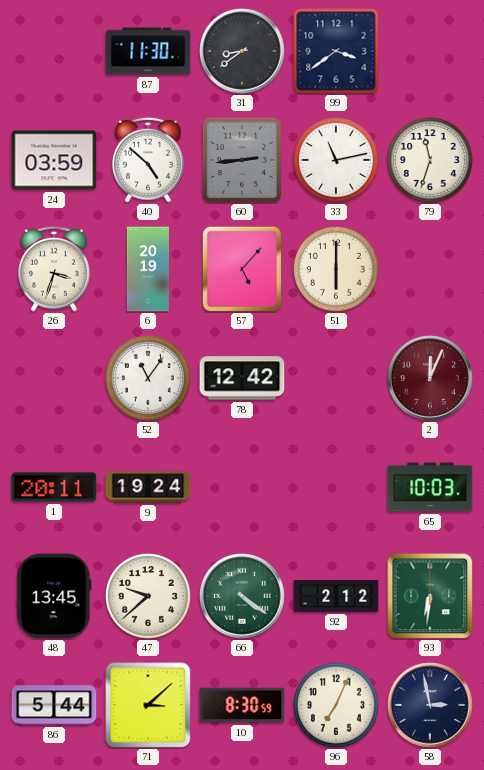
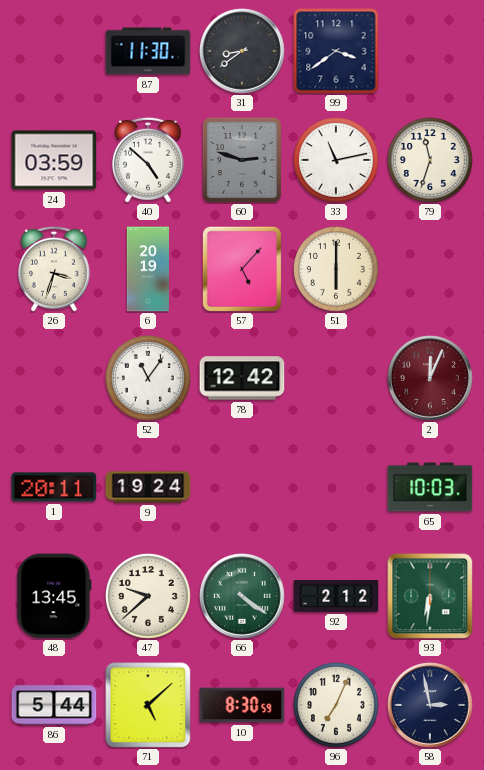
60: 2:44 -> 2:48 (242, 160)
71: 3:08 -> 5:08 (148, 705)
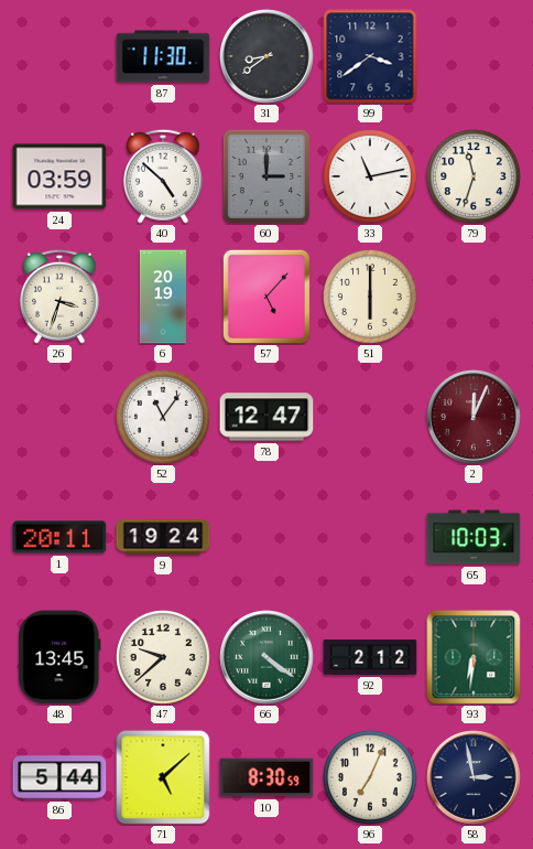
60: 2:48 -> 3:00 (266, 176)
78: 12:42 -> 12:47 (266, 417)
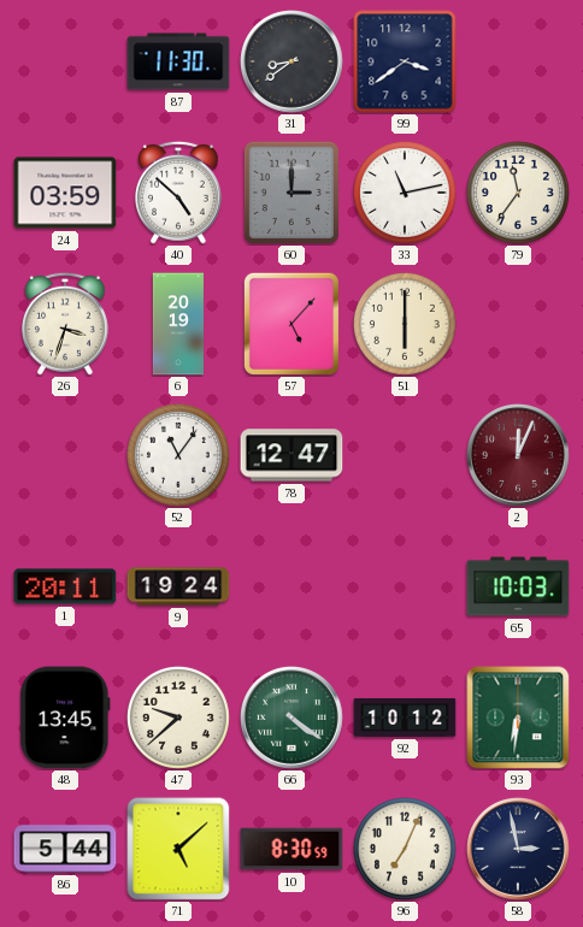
79: 11:33 -> 11:36 (518, 193)
92: 2:12 -> 10:12 (405, 718)
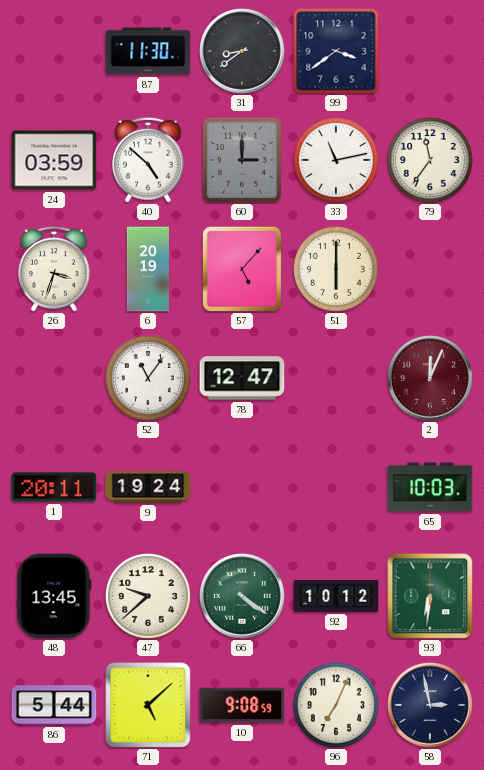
10: 8:30 -> 9:08 (242, 705)
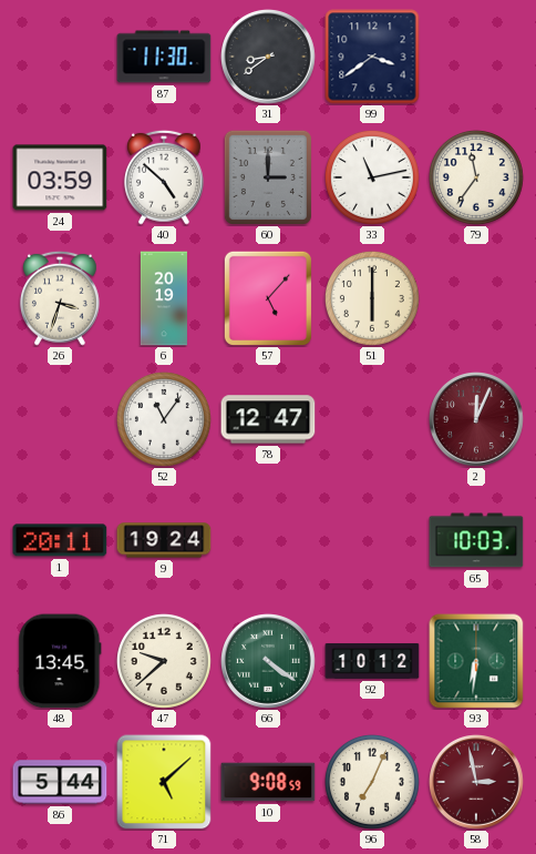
58 dial: navy -> burgundy (477, 783)
